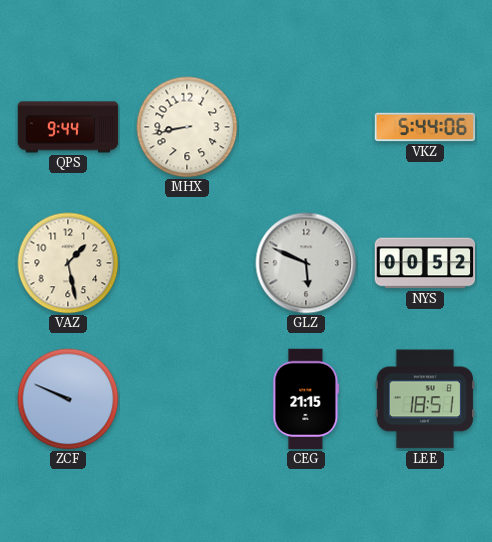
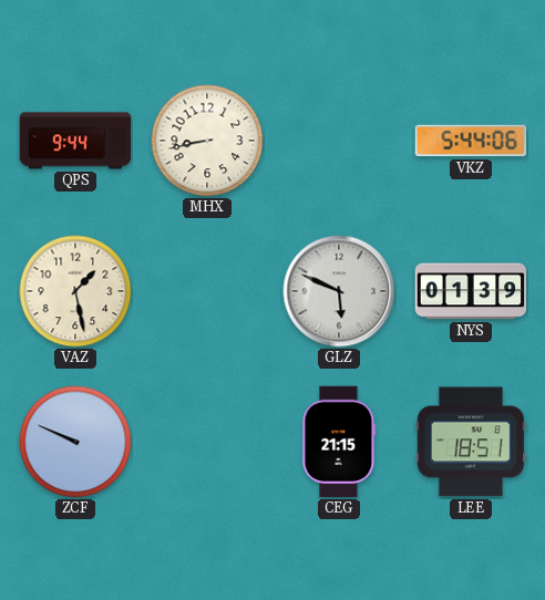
NYS: 00:52 -> 01:39 (471, 291)
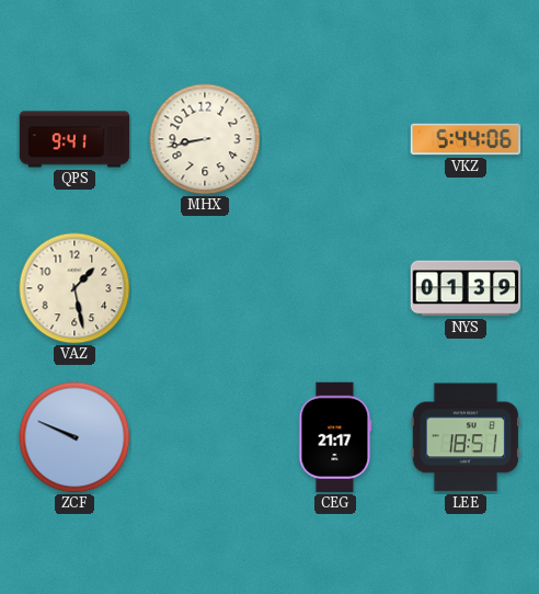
QPS: 9:44 -> 9:41 (74, 139)
GLZ: 5:49 -> none (339, 291)
CEG: 21:15 -> 21:17 (335, 437)
